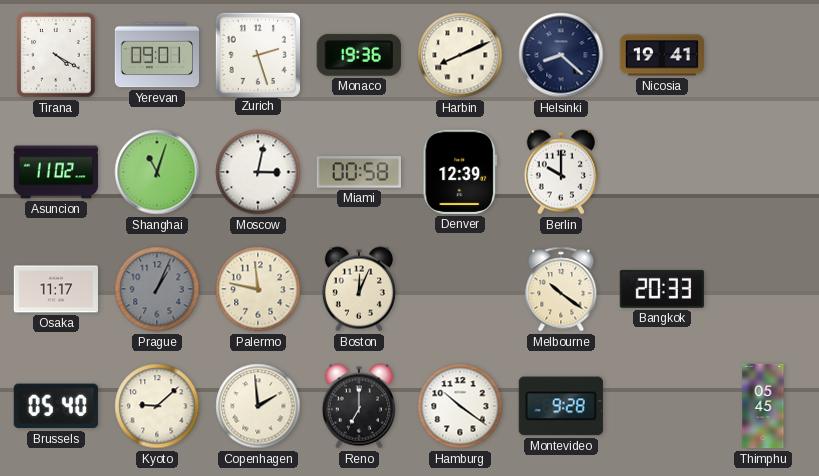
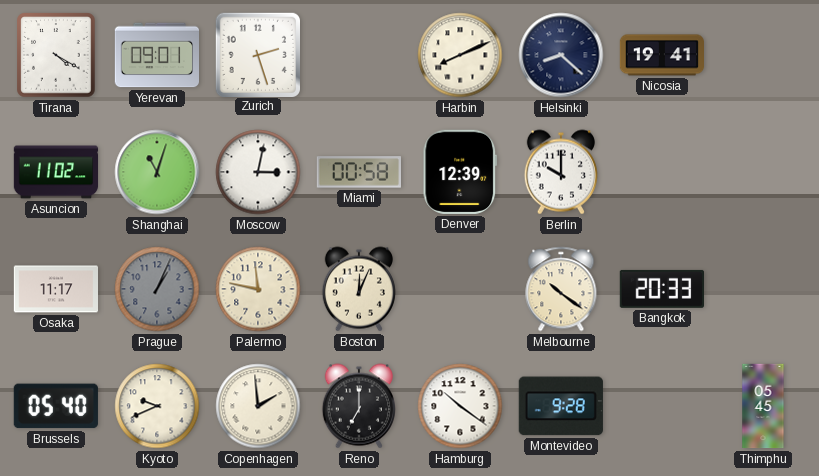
Monaco: 19:36 -> none (359, 55)
Kyoto: 9:08 -> 9:41 (157, 406)
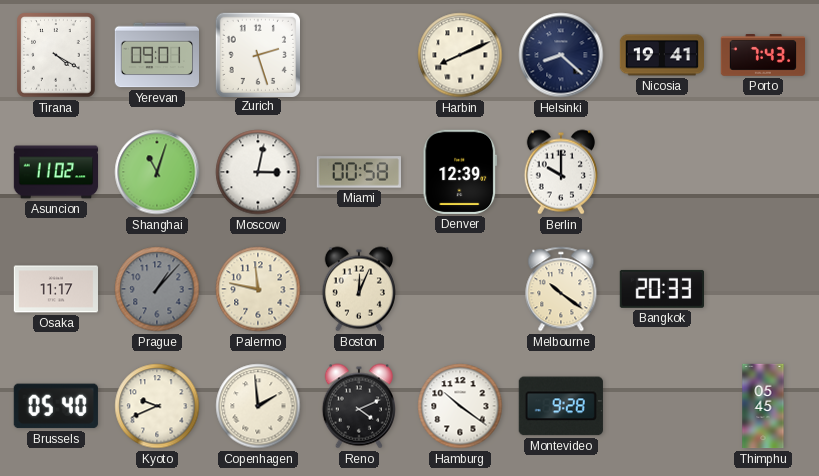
Porto: none -> 7:43 (763, 56)
Prague: 1:04 -> 1:07 (157, 289)
Reno: 7:00 -> 4:11 (359, 406)
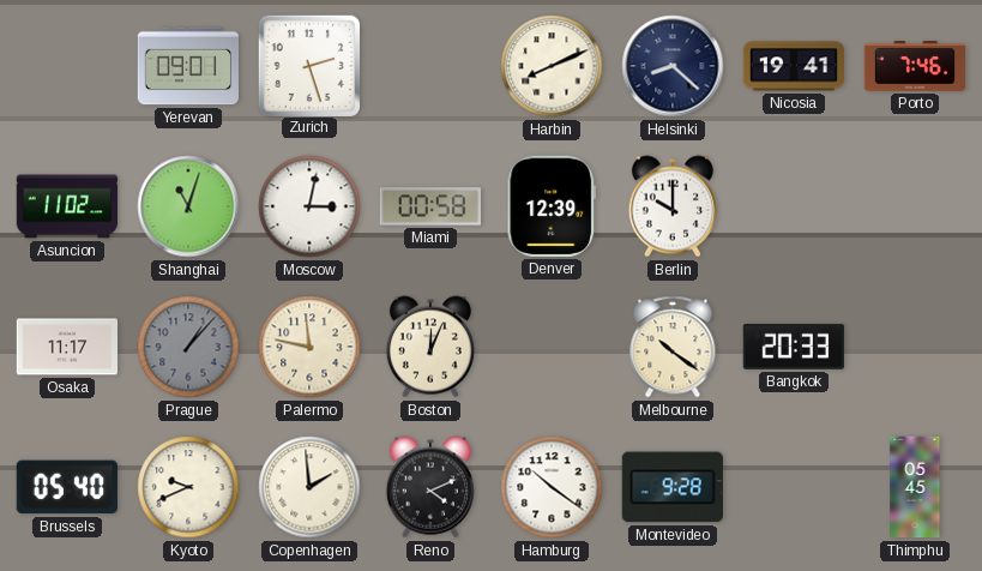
Tirana: 4:20 -> none (56, 55)
Porto: 7:43 -> 7:46 (915, 67)
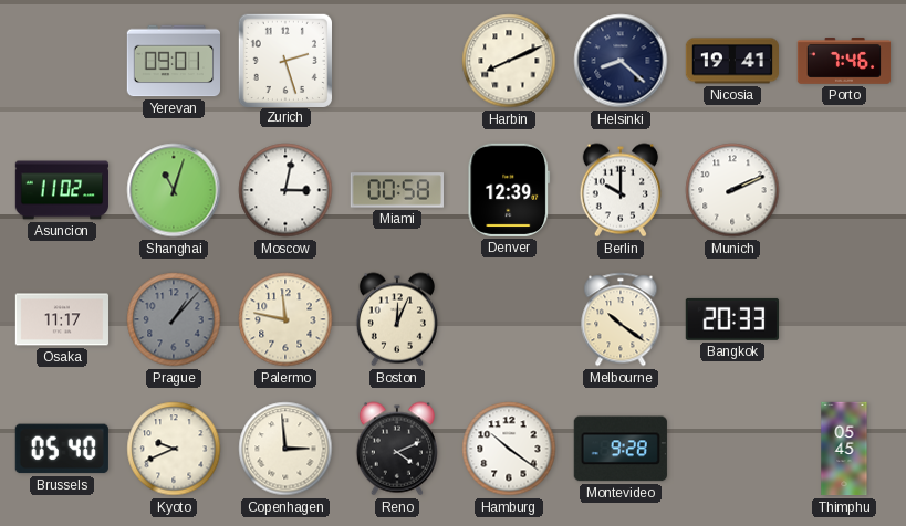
Munich: none -> 2:11 (732, 190)
Copenhagen: 1:59 -> 2:59 (285, 449)
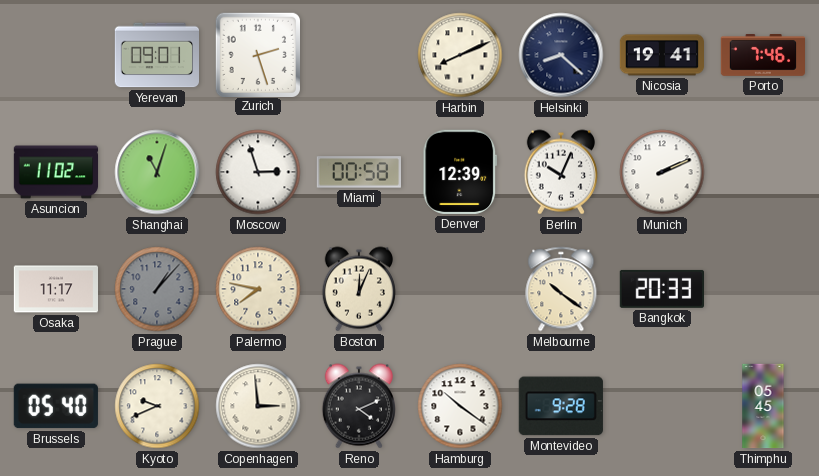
Moscow: 3:02 -> 2:57 (258, 172)
Berlin: 10:00 -> 10:04 (561, 172)
Palermo: 11:47 -> 7:47 (258, 289)
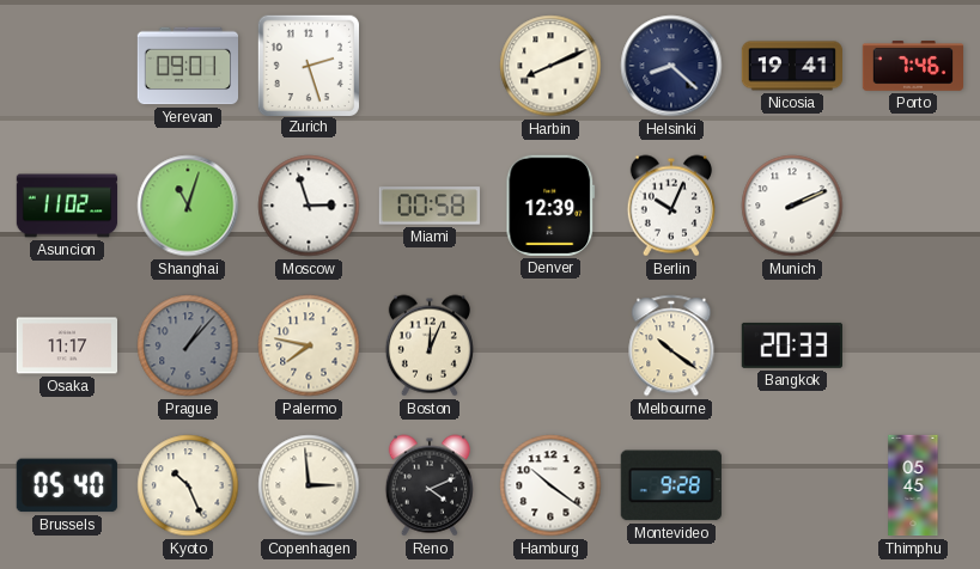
Kyoto: 9:41 -> 10:26 (188, 485)
